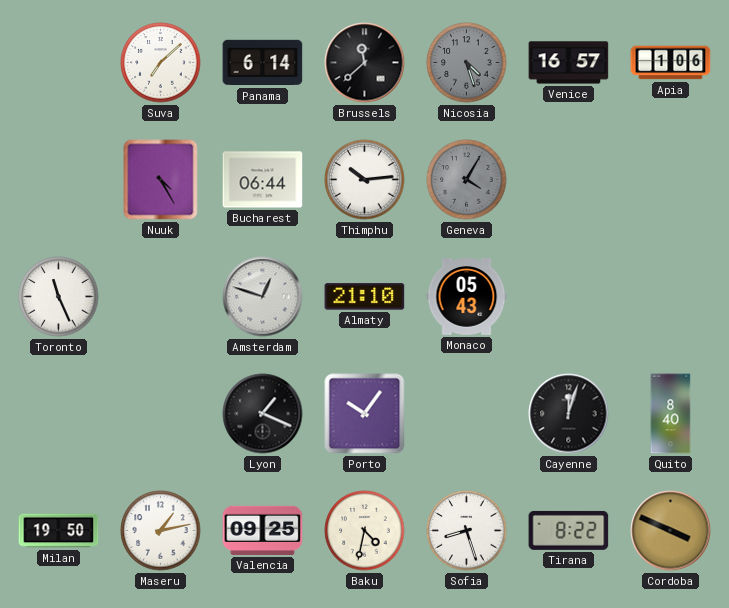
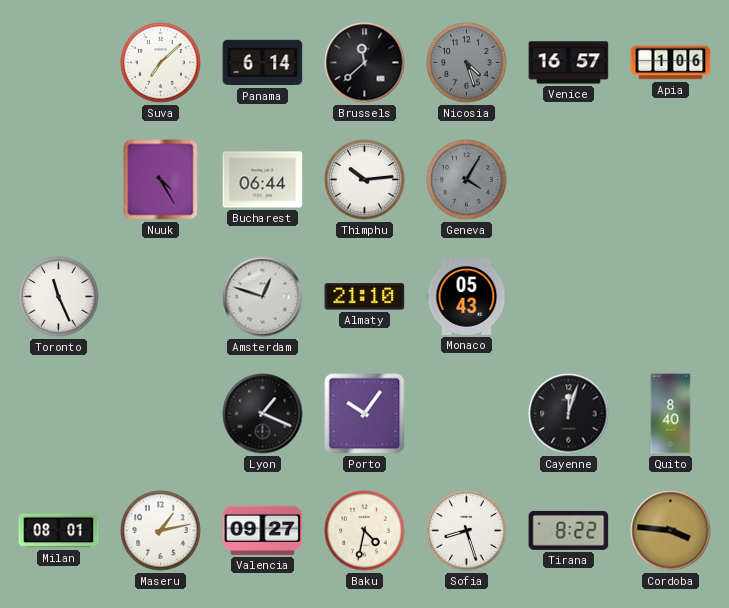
Milan: 19:50 -> 08:01 (59, 531)
Valencia: 09:25 -> 09:27 (263, 530)
Cordoba: 3:49 -> 3:46 (671, 531)
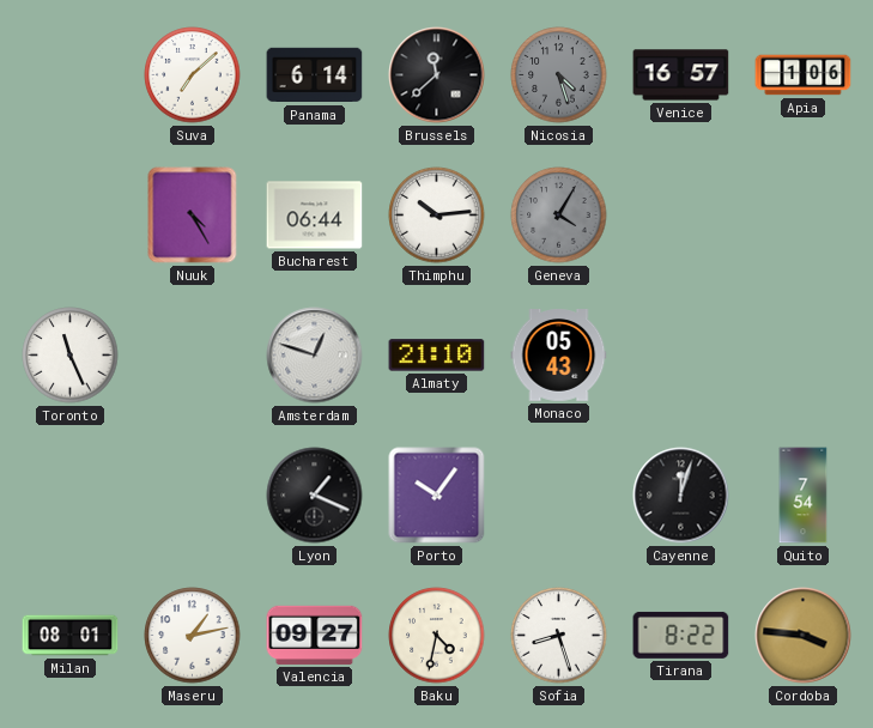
Quito: 8:40 -> 7:54 (804, 496)
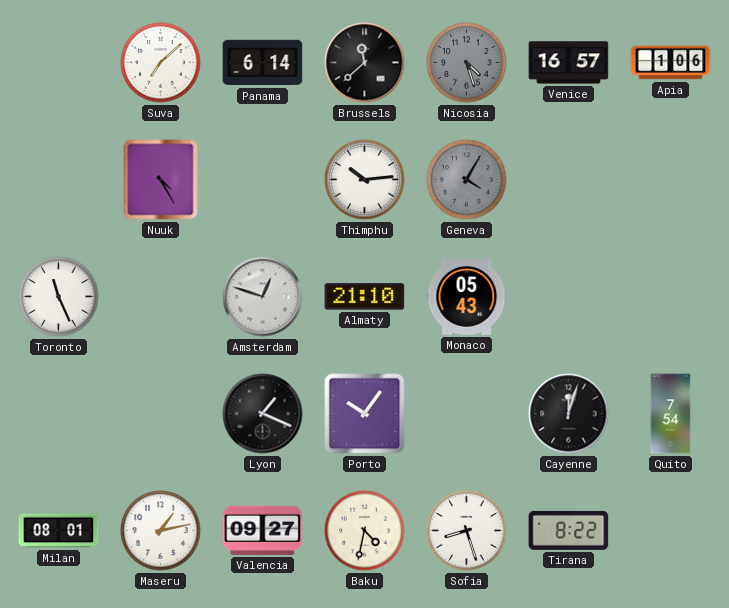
Bucharest: 06:44 -> none (315, 216)
Cordoba: 3:46 -> none (804, 636)
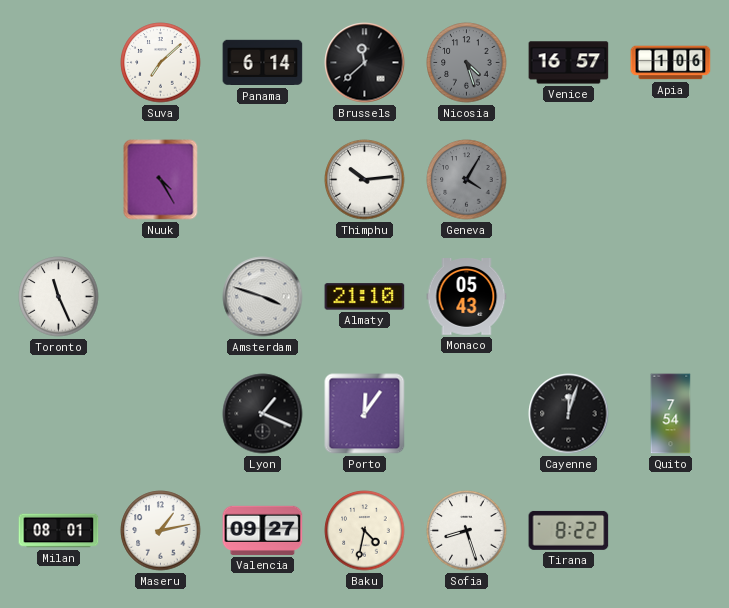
Amsterdam: 12:48 -> 3:48 (263, 297)
Porto: 10:06 -> 12:06 (365, 414)
